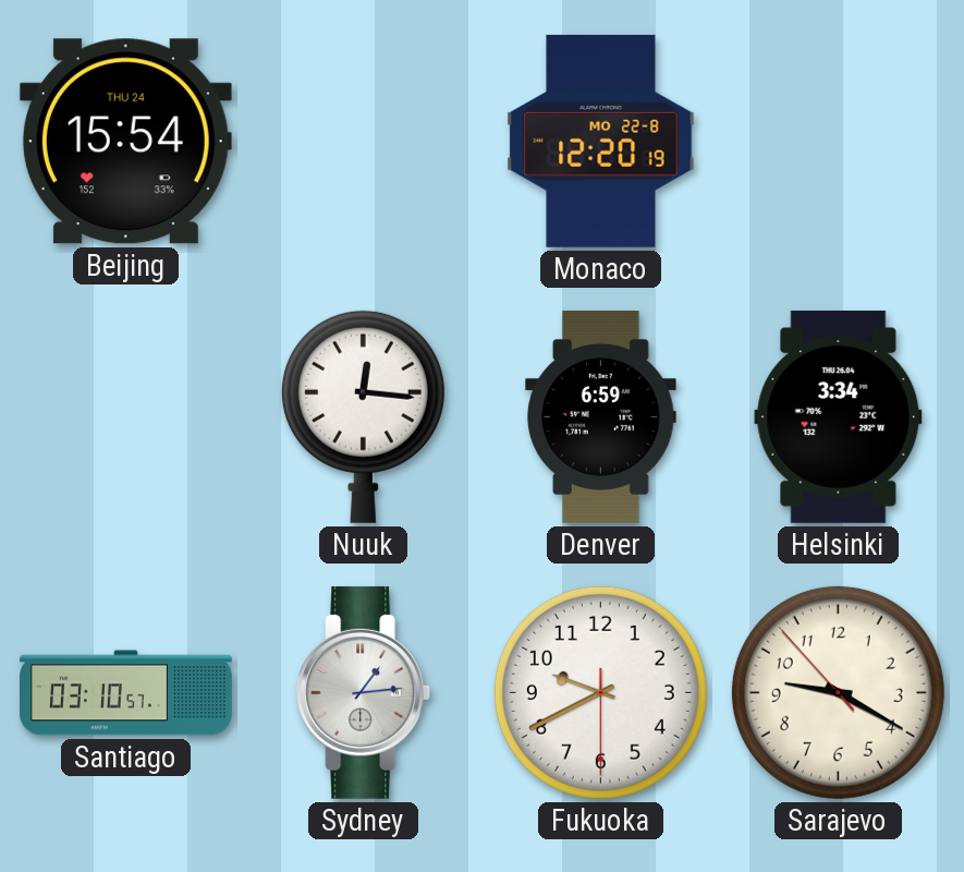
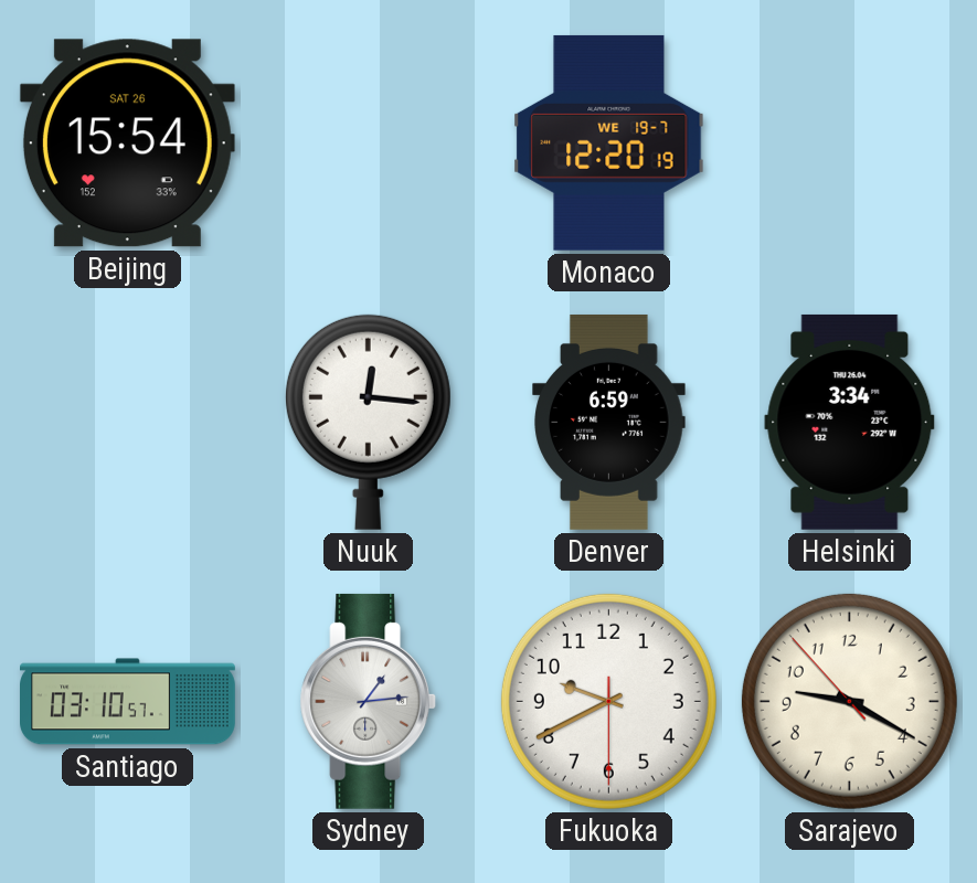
Beijing date: THU 24 -> SAT 26 (127, 143)
Monaco date: MO 22-8 -> WE 19-7 (609, 142)
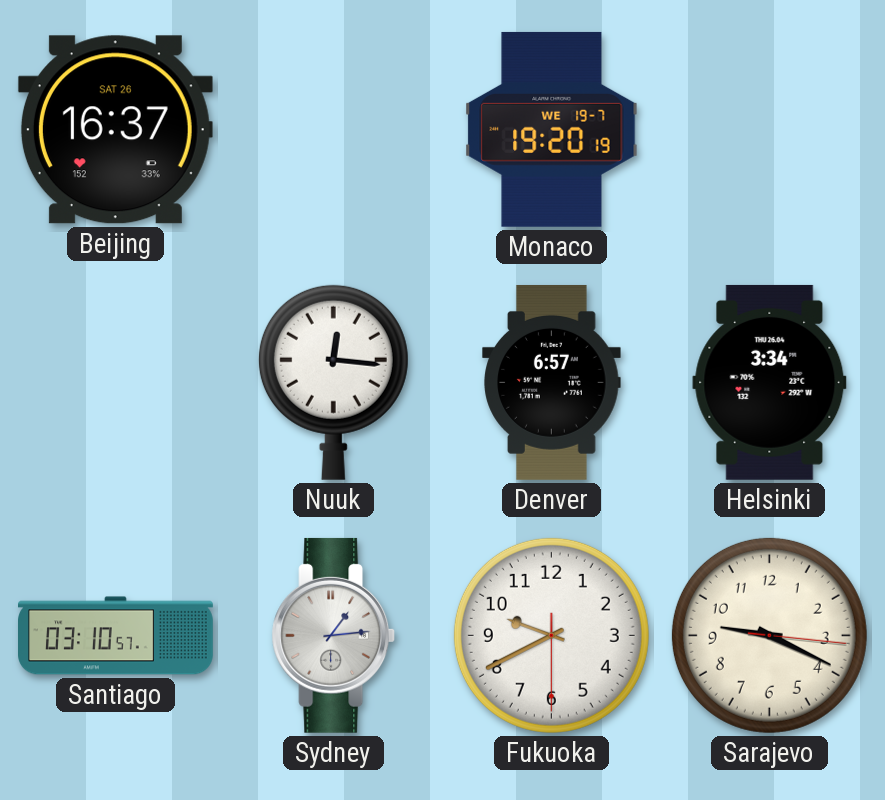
Beijing: 15:54 -> 16:37 (115, 130)
Monaco: 12:20 -> 19:20 (552, 129)
Denver: 6:59 -> 6:57 (552, 382)
Sarajevo: 9:19:53 -> 9:19:16 (769, 635)
